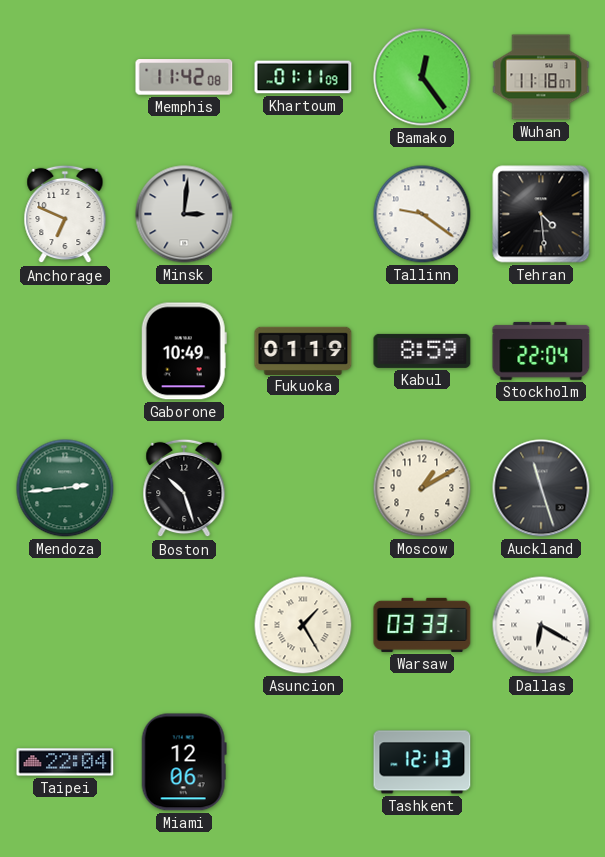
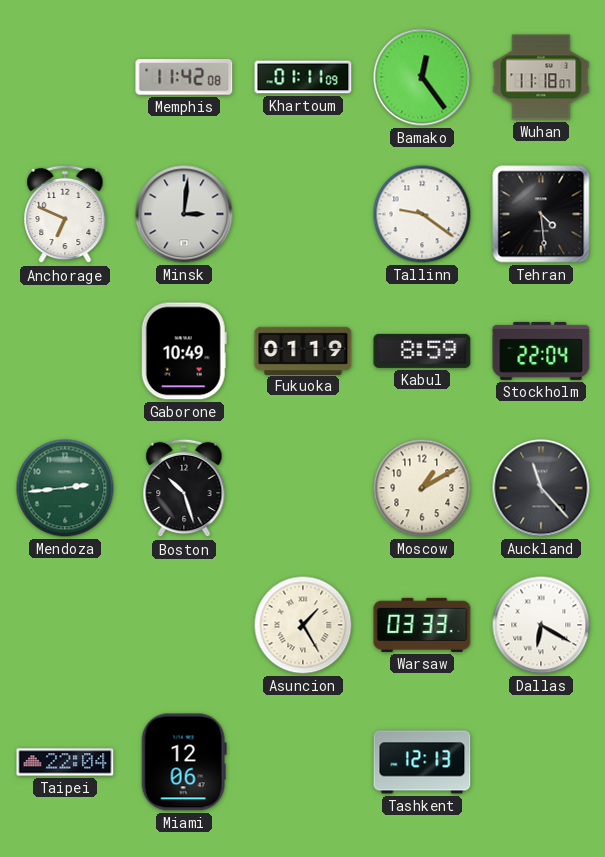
Auckland: 11:27 -> 11:23 (541, 488)
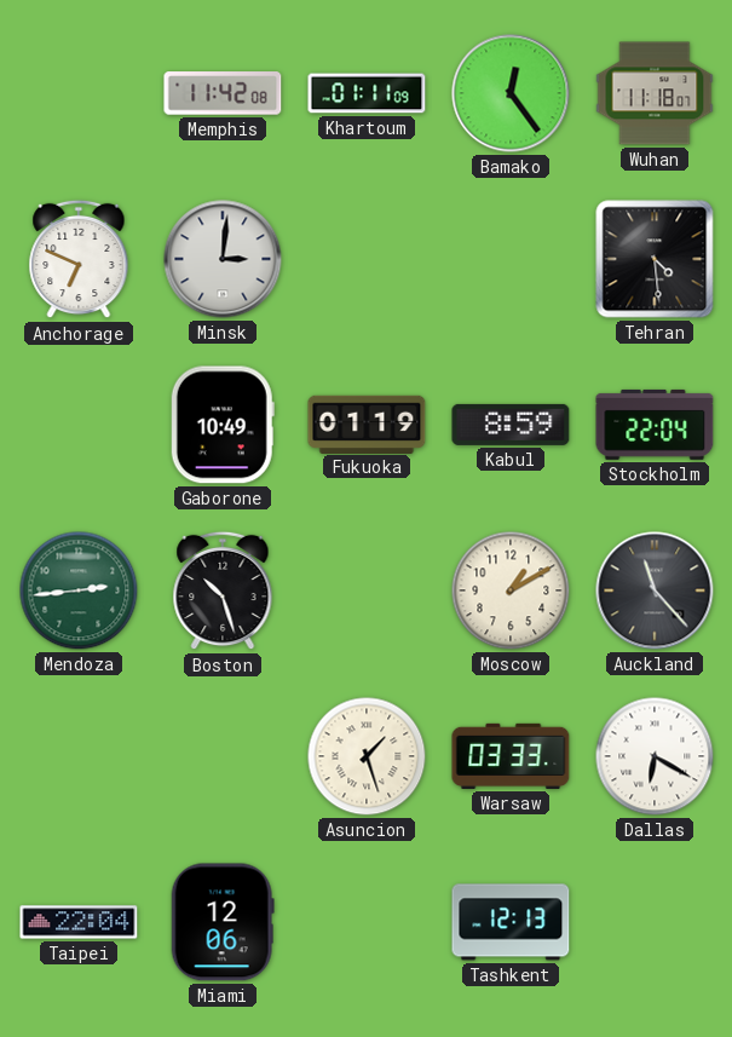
Tallinn: 9:21 -> none (422, 214)
Asuncion: 1:25 -> 1:27 (367, 756)
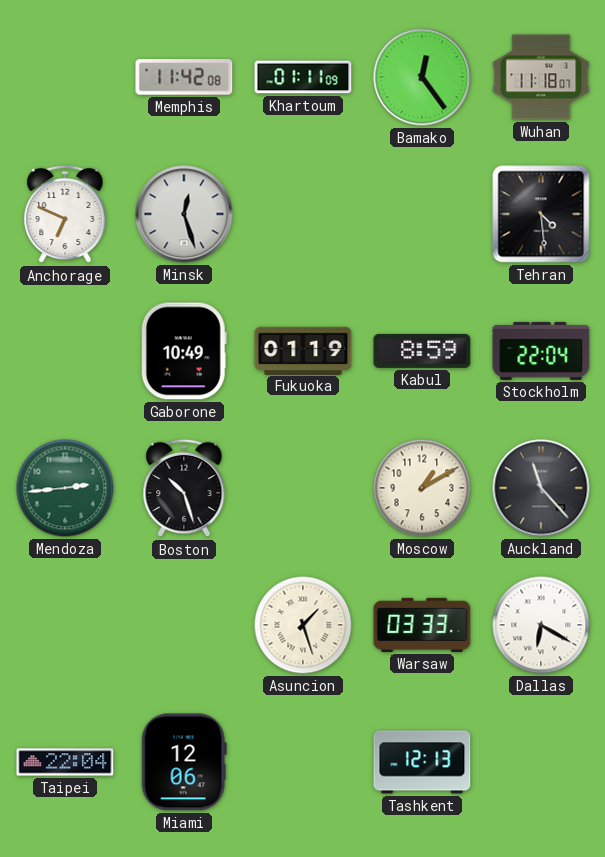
Minsk: 3:01 -> 12:27 (184, 214)
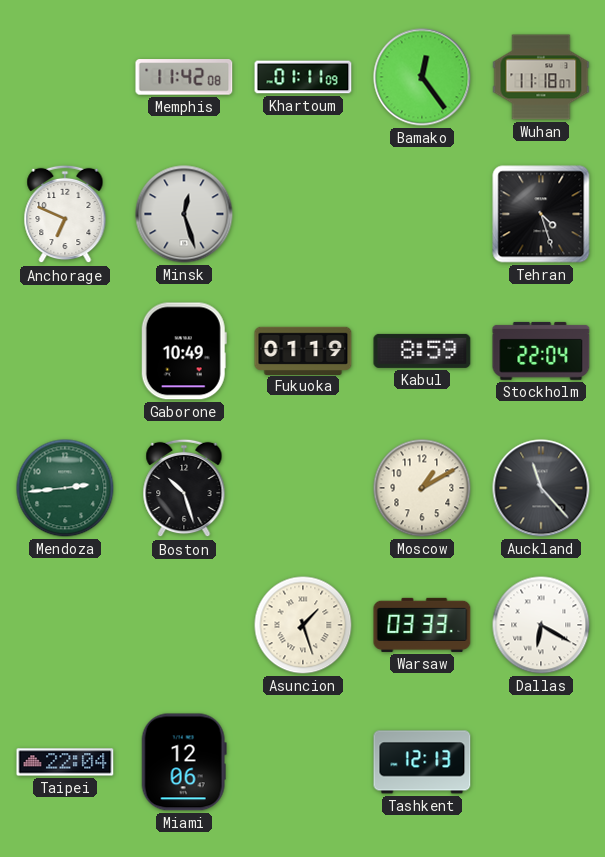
Tehran: 4:29 -> 4:27 (541, 214)
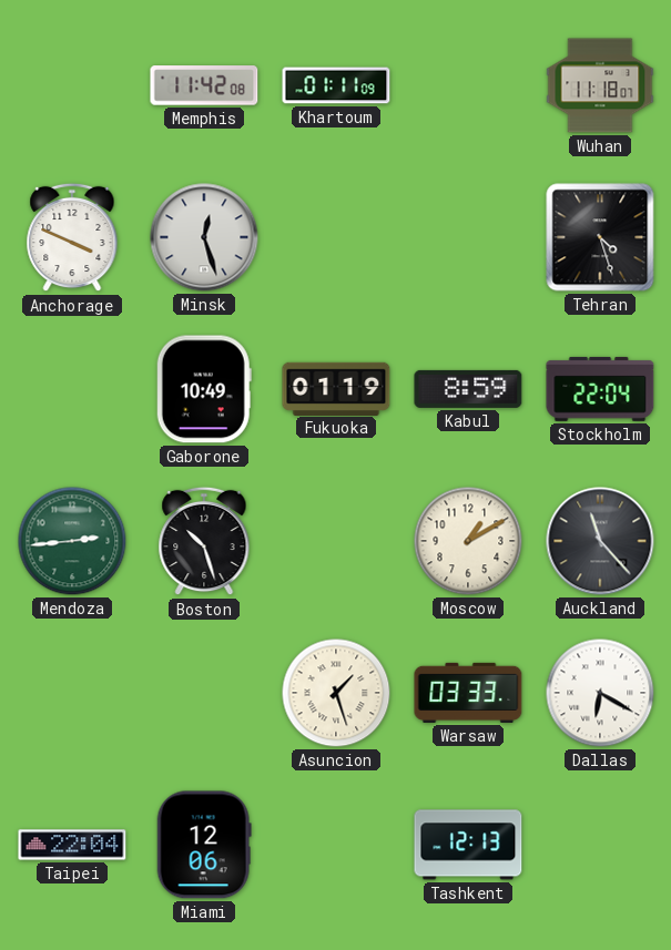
Bamako: 12:24 -> none (422, 77)
Anchorage: 6:49 -> 3:49 (72, 237)
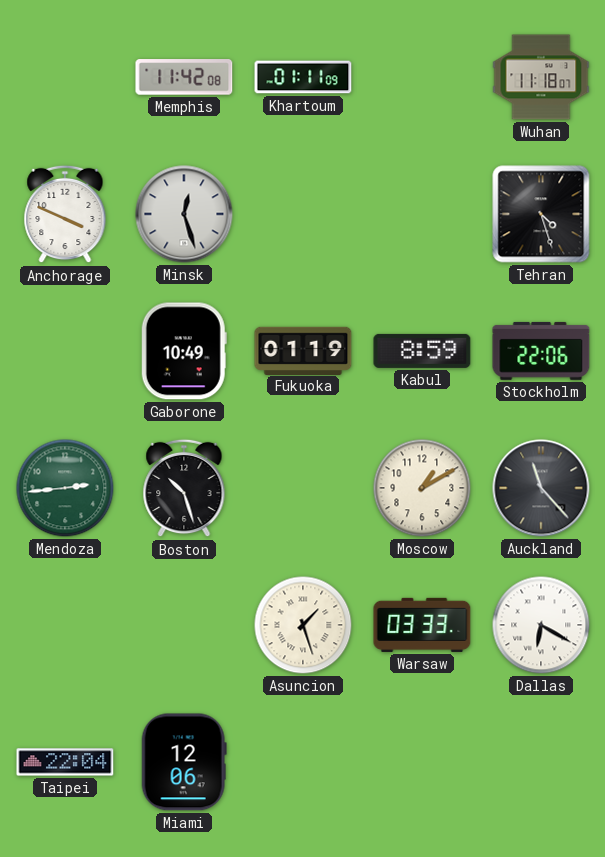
Stockholm: 22:04 -> 22:06 (541, 351)
Tashkent: 12:13 -> none (468, 845)
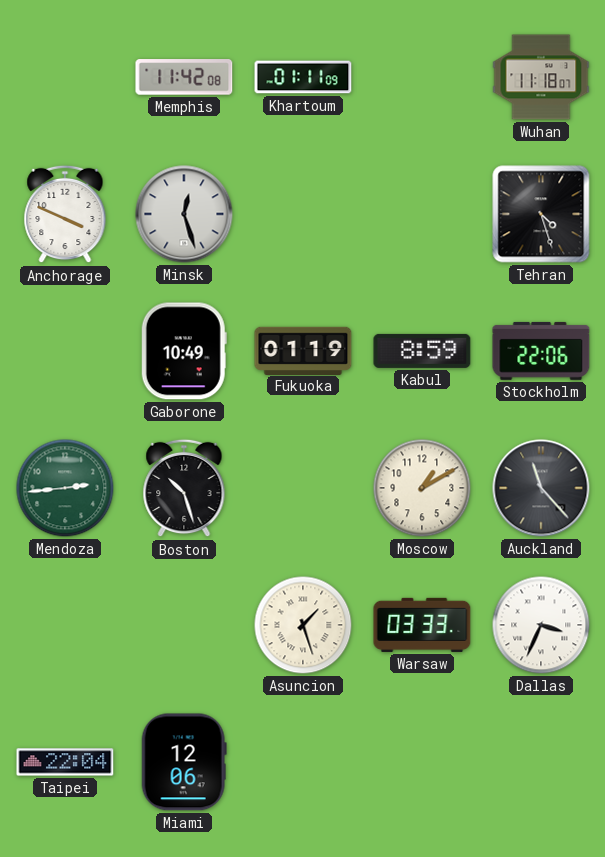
Dallas: 6:20 -> 3:34 (541, 625)
